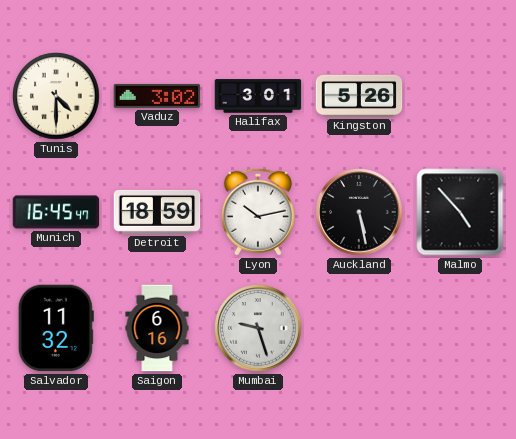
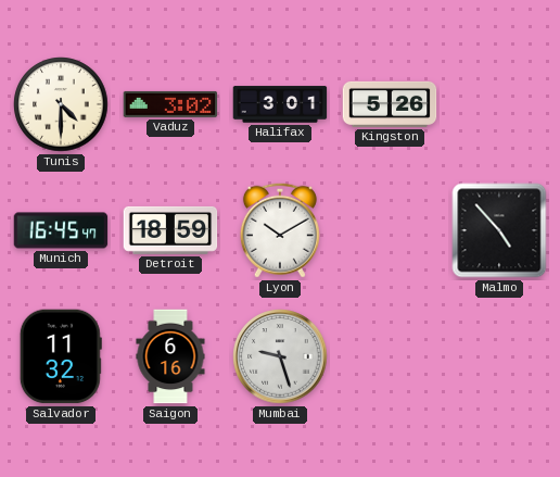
Lyon: 10:13 -> 10:10 (280, 230)
Auckland: 5:28 -> none (359, 212)
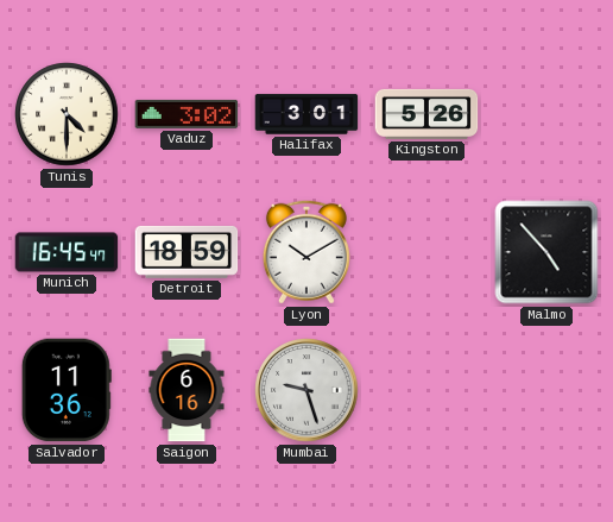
Salvador: 11:32 -> 11:36 (67, 390)
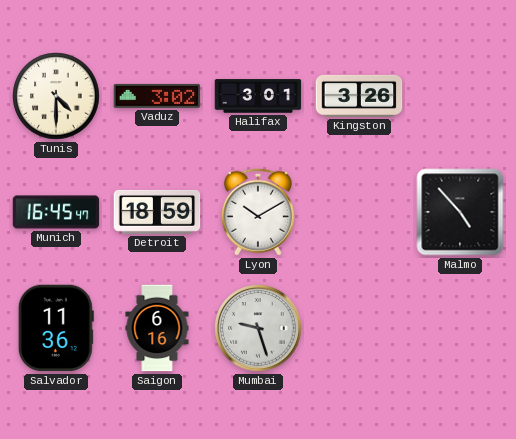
Kingston: 5:26 -> 3:26 (359, 96)
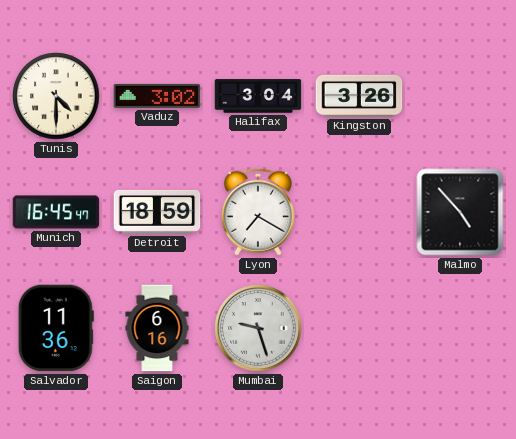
Halifax: 3:01 -> 3:04 (258, 96)
Lyon: 10:10 -> 7:20 (258, 212)
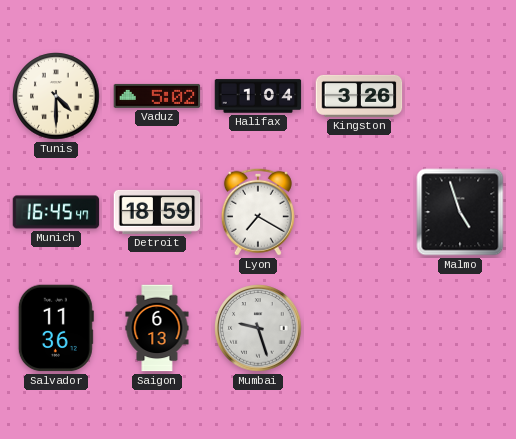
Vaduz: 3:02 -> 5:02 (157, 96)
Halifax: 3:04 -> 1:04 (258, 96)
Malmo: 4:53 -> 4:57 (460, 212)
Saigon: 6:16 -> 6:13 (157, 328)
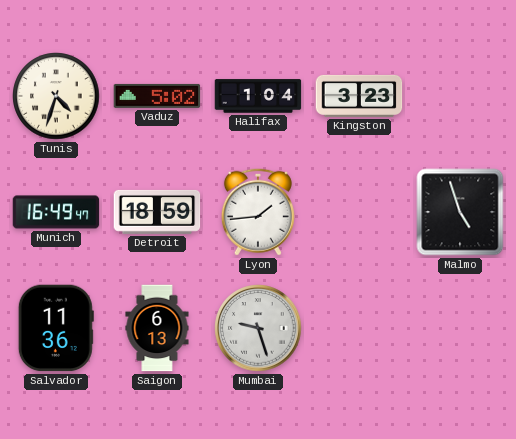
Tunis: 4:30 -> 4:33 (56, 96)
Kingston: 3:26 -> 3:23 (359, 96)
Munich: 16:45 -> 16:49 (56, 212)
Lyon: 7:20 -> 1:44 (258, 212)
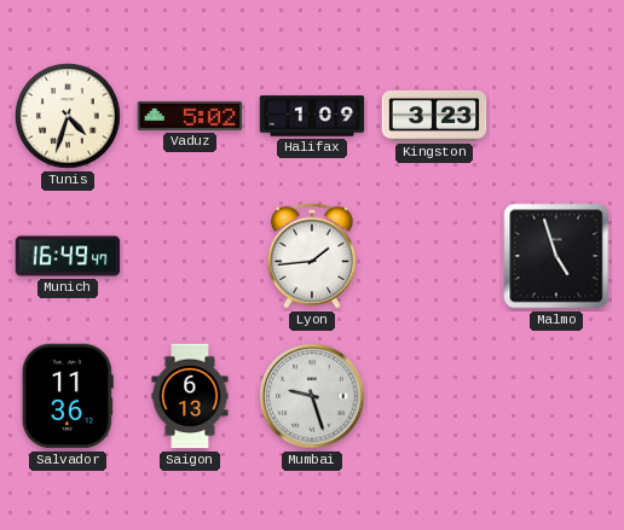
Halifax: 1:04 -> 1:09 (312, 116)
Detroit: 18:59 -> none (157, 212)
